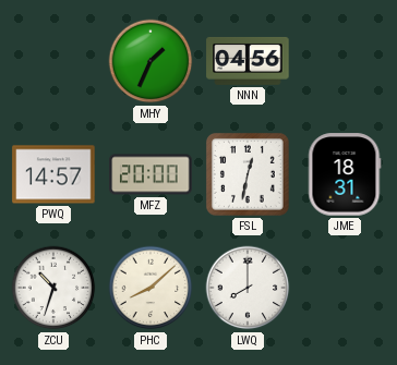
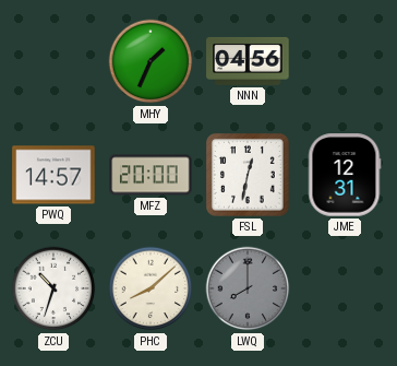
JME: 18:31 -> 12:31 (345, 175)
LWQ dial: white -> grey (248, 288)
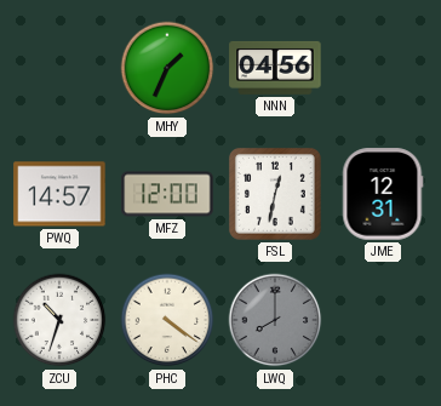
MFZ: 20:00 -> 12:00 (167, 194)
PHC: 8:08 -> 4:21 (167, 320)
